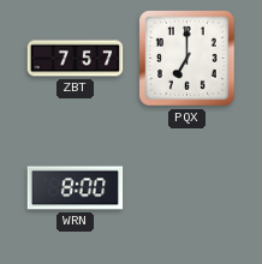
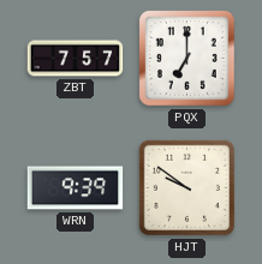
WRN: 8:00 -> 9:39 (76, 188)
HJT: none -> 9:51 (186, 187)
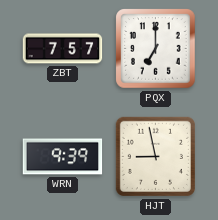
HJT: 9:51 -> 8:58 (155, 156)
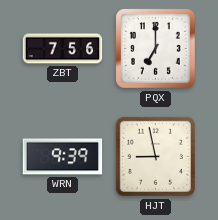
ZBT: 7:57 -> 7:56 (63, 49)
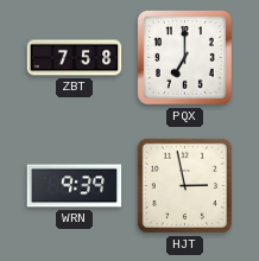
ZBT: 7:56 -> 7:58 (75, 58)
HJT: 8:58 -> 2:58 (184, 185)
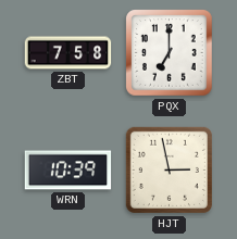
WRN: 9:39 -> 10:39 (68, 171)
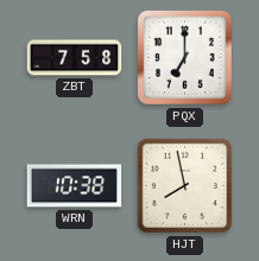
WRN: 10:39 -> 10:38 (75, 186)
HJT: 2:58 -> 7:58 (184, 185)
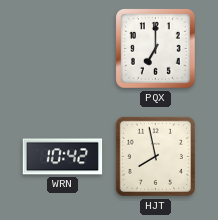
ZBT: 7:58 -> none (75, 58)
WRN: 10:38 -> 10:42 (63, 157)
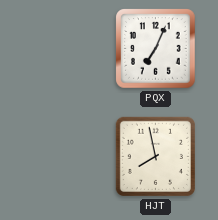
PQX: 7:00 -> 7:04 (156, 49)
WRN: 10:42 -> none (63, 157)
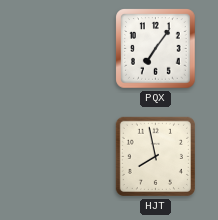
PQX: 7:04 -> 7:06 (156, 49)
